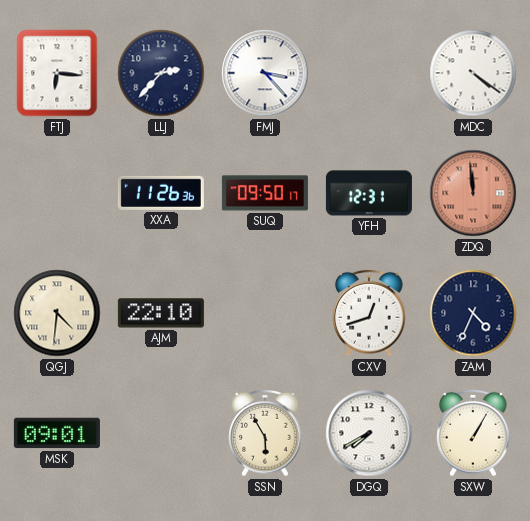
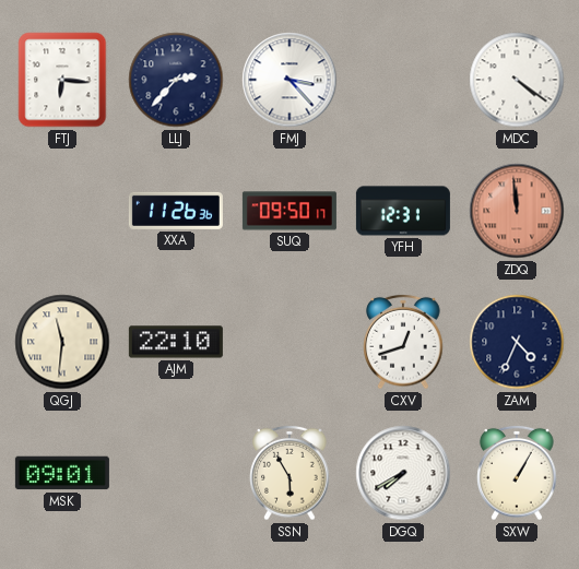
QGJ: 4:31 -> 11:31 (62, 342)
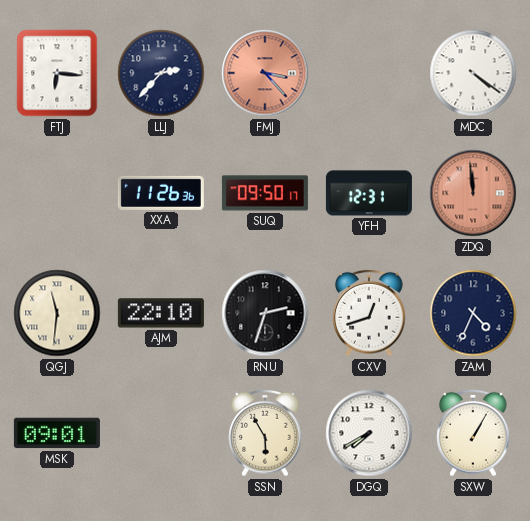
FMJ dial: white -> salmon (265, 73)
RNU: none -> 2:33 (265, 313)
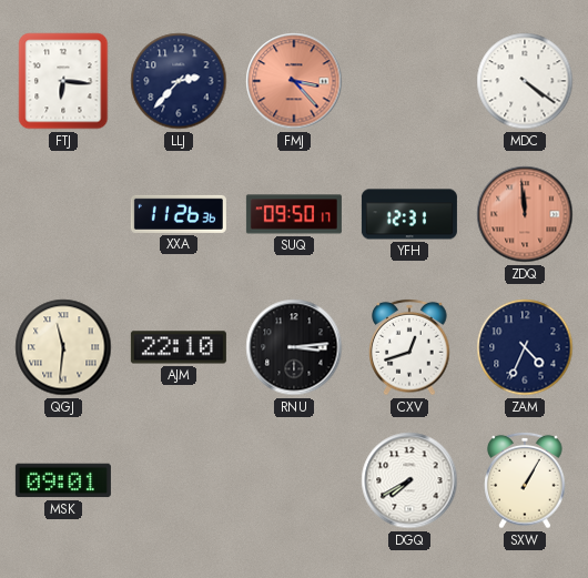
RNU: 2:33 -> 3:14 (294, 347)
SSN: 5:55 -> none (265, 433)
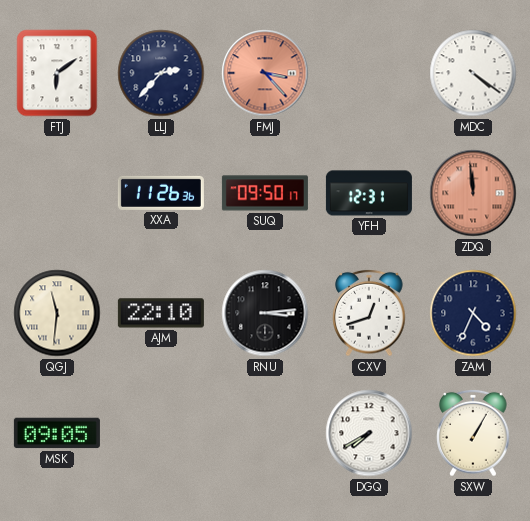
FTJ: 6:16 -> 6:09 (57, 73)
MSK: 09:01 -> 09:05 (57, 433)
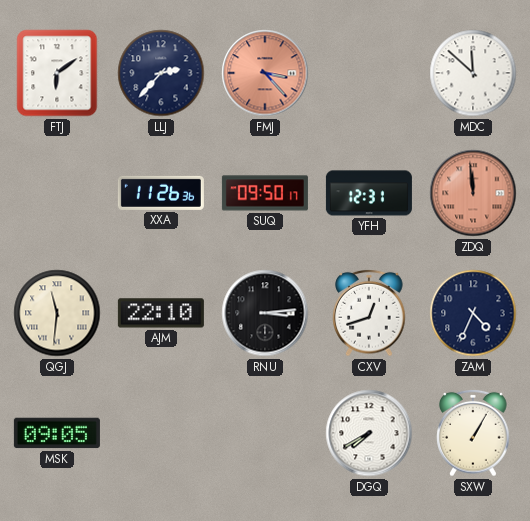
MDC: 4:21 -> 11:52 (473, 73)
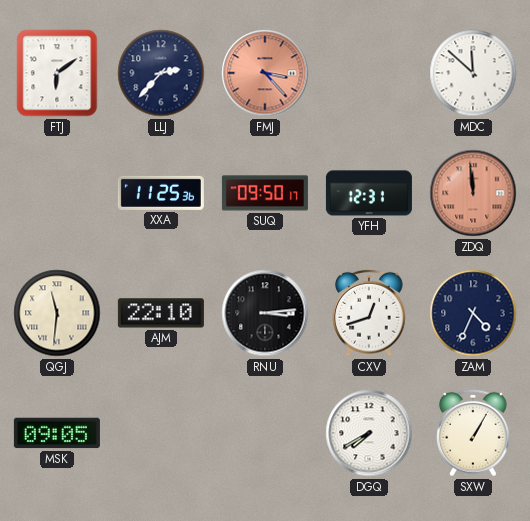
XXA: 11:26 -> 11:25 (161, 193)
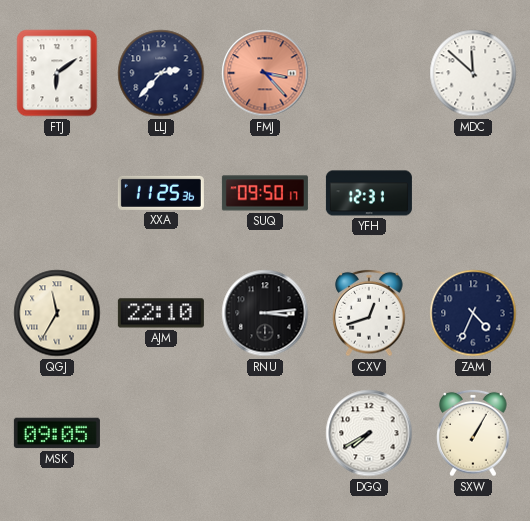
ZDQ: 11:59 -> none (473, 193)
QGJ: 11:31 -> 11:35 (57, 313)
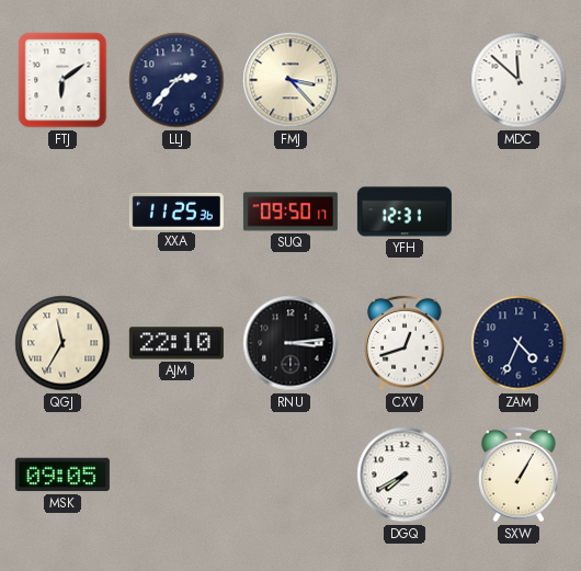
FMJ dial: salmon -> cream (290, 80)
